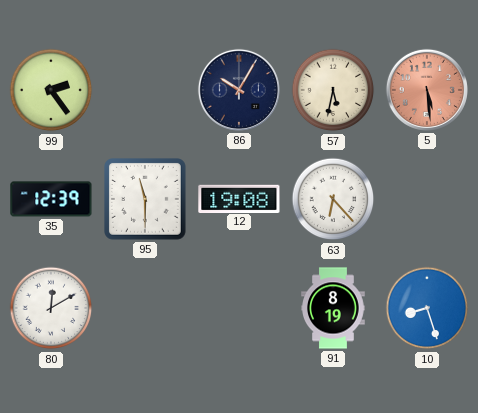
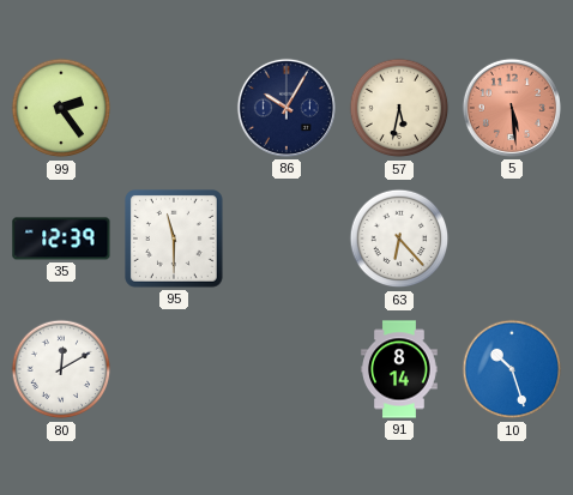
12: 19:08 -> none (239, 198)
91: 8:19 -> 8:14 (399, 369)
10: 8:27 -> 10:27 (512, 369)
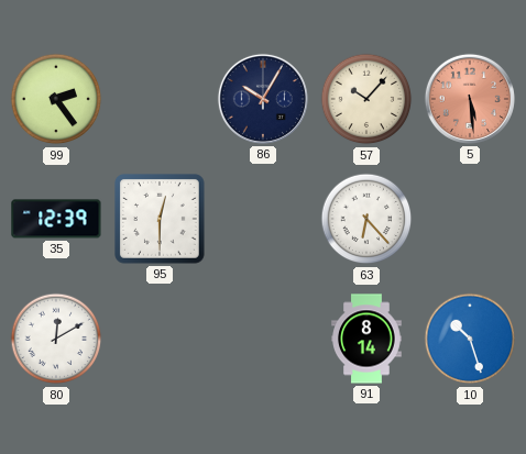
57: 5:32 -> 10:07 (366, 99)
95: 11:30 -> 12:30 (161, 220)
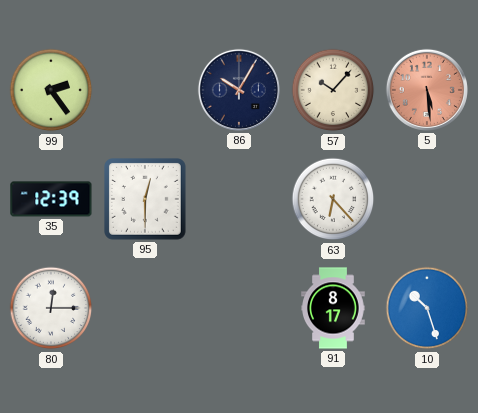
80: 12:10 -> 12:15 (51, 308)
91: 8:14 -> 8:17 (333, 308)
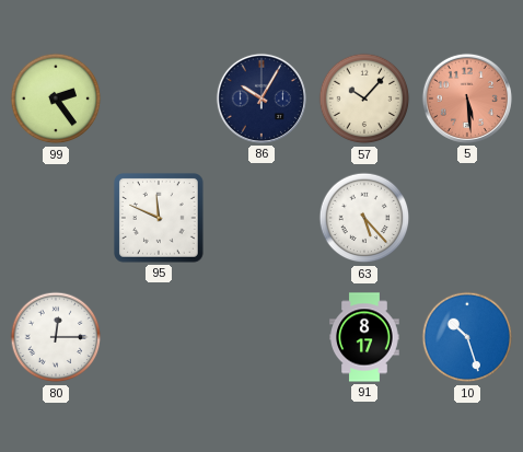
35: 12:39 -> none (51, 199)
95: 12:30 -> 11:49 (160, 219)
63: 6:23 -> 5:23 (364, 218)
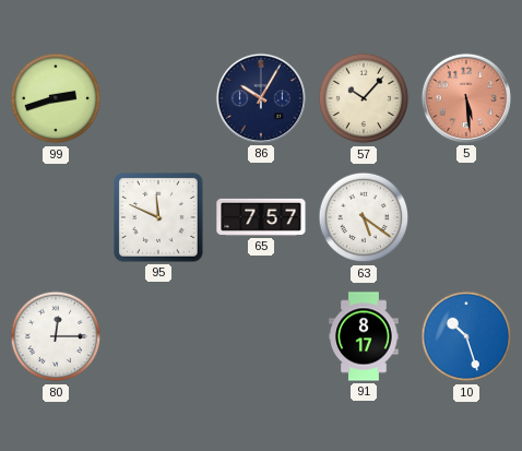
99: 2:24 -> 2:42 (56, 98)
65: none -> 7:57 (261, 217)
63: 5:23 -> 5:21 (364, 217)
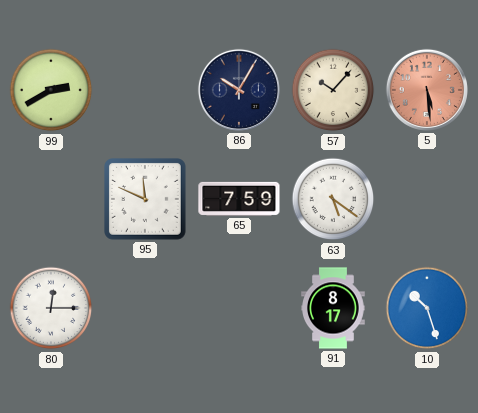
99: 2:42 -> 2:40 (51, 90)
65: 7:57 -> 7:59 (239, 199)
